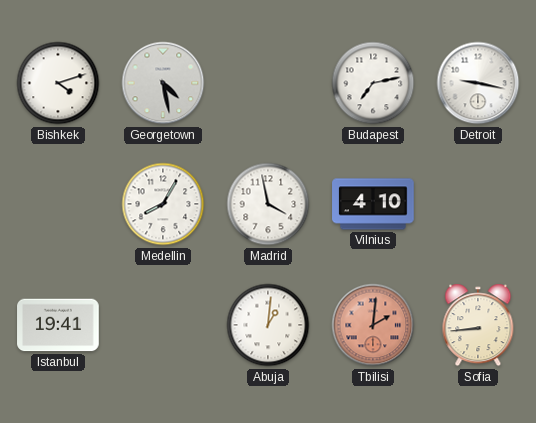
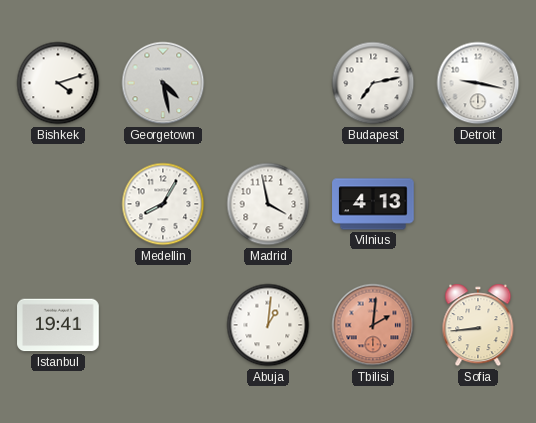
Vilnius: 4:10 -> 4:13 (373, 204)
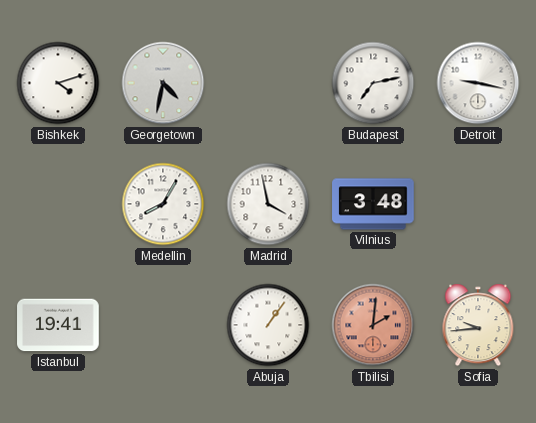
Georgetown: 4:28 -> 4:32 (163, 83)
Vilnius: 4:13 -> 3:48 (373, 204)
Abuja: 1:01 -> 1:06 (268, 325)
Sofia: 8:44 -> 9:44 (478, 325)
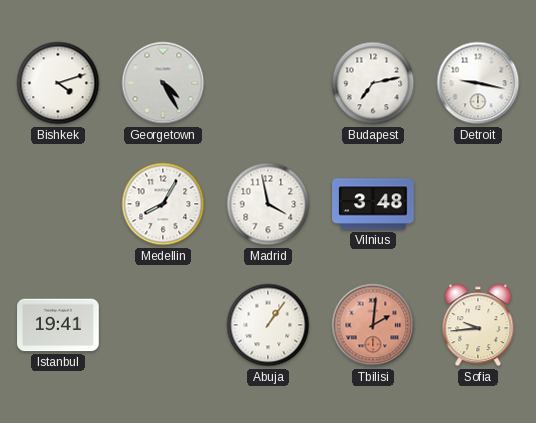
Georgetown: 4:32 -> 4:25 (163, 83)
